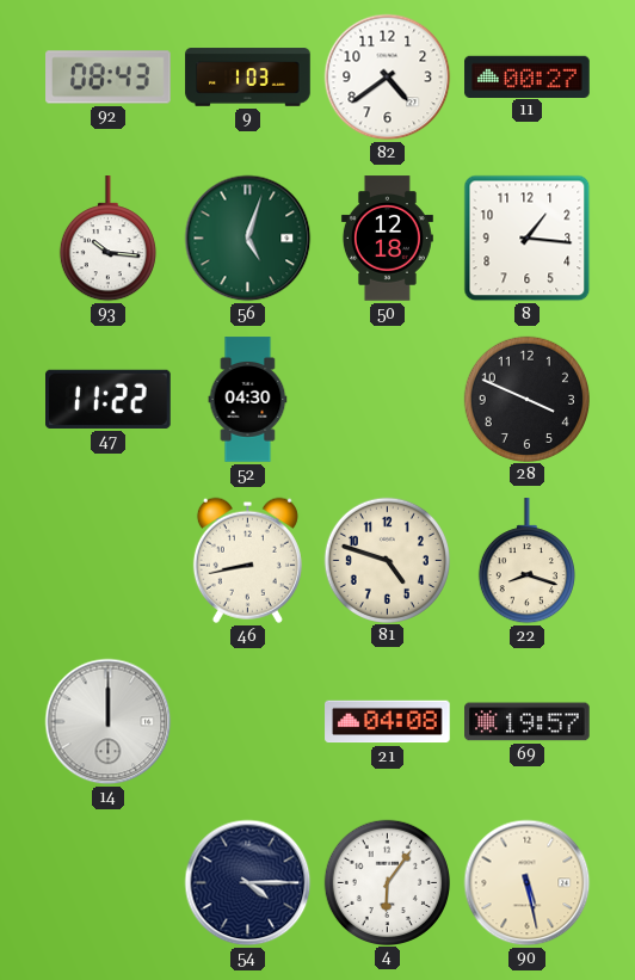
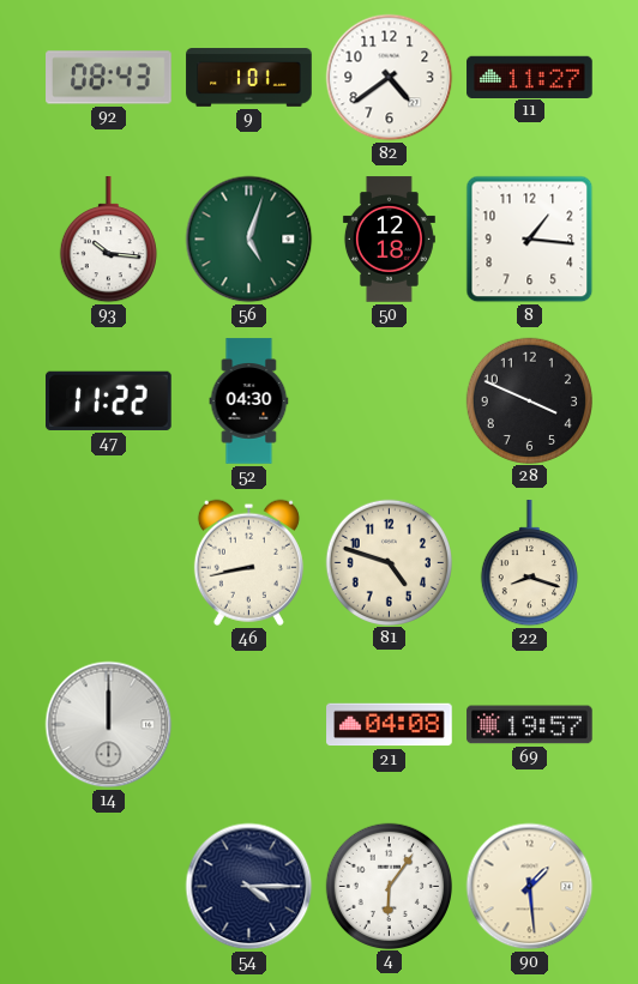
9: 1:03 -> 1:01 (249, 78)
11: 00:27 -> 11:27 (530, 77)
90: 5:28 -> 1:29 (530, 887)
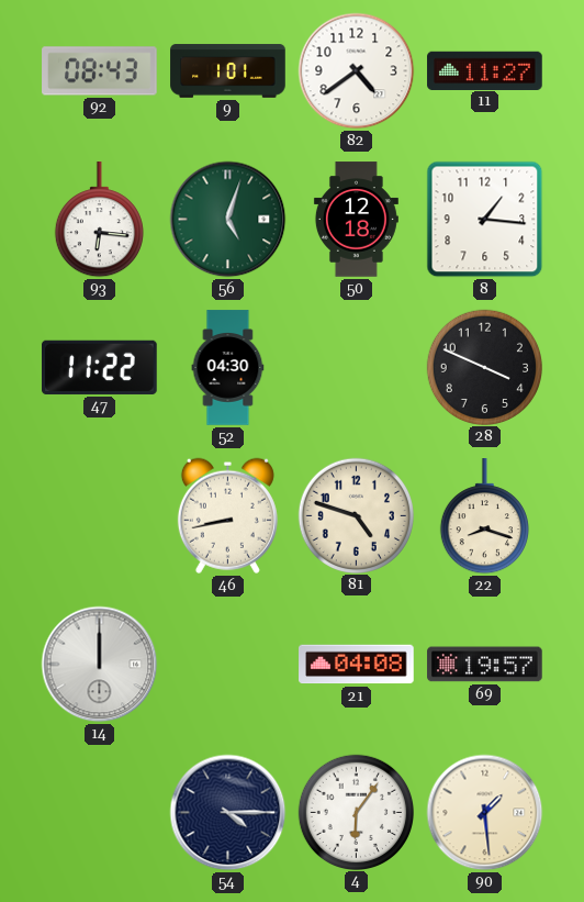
93: 10:16 -> 6:16 (99, 220)
